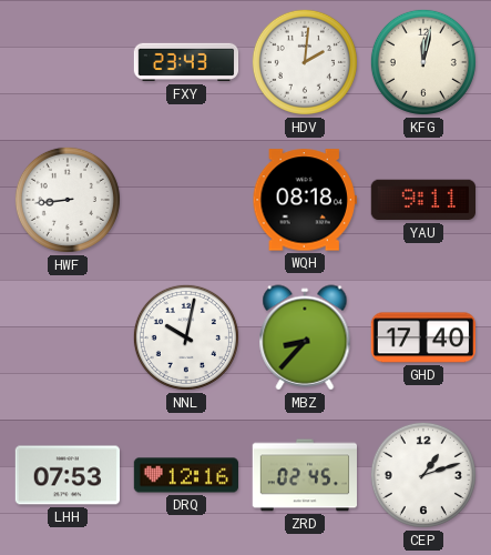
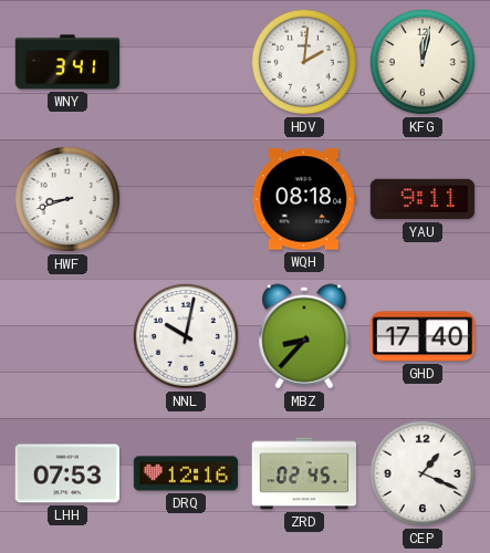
WNY: none -> 3:41 (66, 62)
FXY: 23:43 -> none (186, 62)
HWF: 8:44 -> 8:42 (67, 199)
CEP: 1:12 -> 1:19 (423, 473)
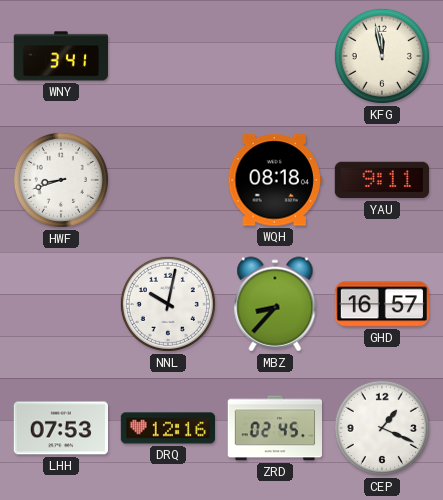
HDV: 2:01 -> none (304, 62)
KFG: 12:02 -> 11:58 (382, 56)
GHD: 17:40 -> 16:57 (381, 304)
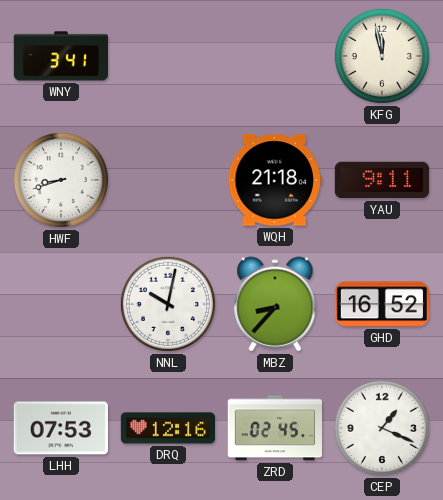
WQH: 08:18 -> 21:18 (275, 180)
GHD: 16:57 -> 16:52 (381, 304)
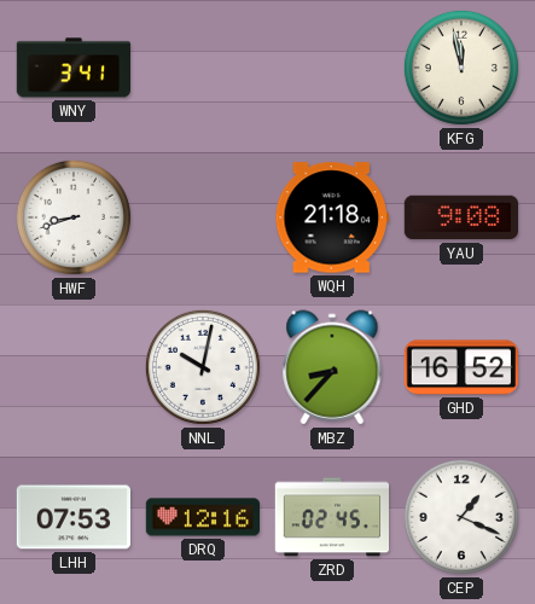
YAU: 9:11 -> 9:08 (460, 217)
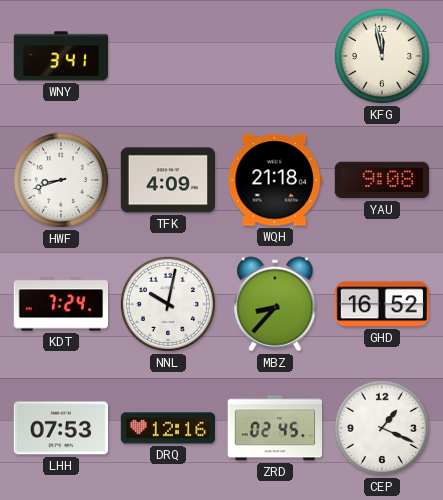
TFK: none -> 4:09 (167, 180)
KDT: none -> 7:24 (60, 304)
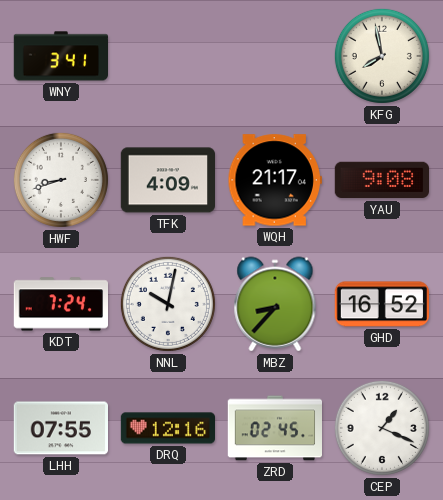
KFG: 11:58 -> 7:58 (382, 56)
WQH: 21:18 -> 21:17 (275, 180)
LHH: 07:53 -> 07:55 (60, 428)
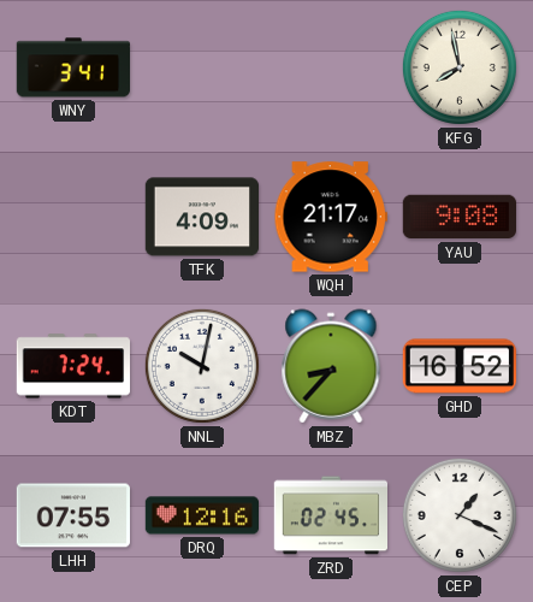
HWF: 8:42 -> none (61, 180)
